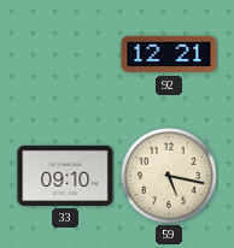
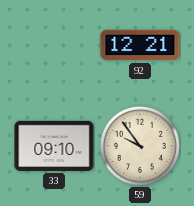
59: 5:17 -> 9:54 (140, 146)
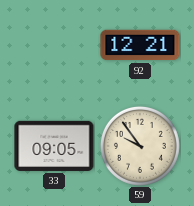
33: 09:10 -> 09:05 (54, 146)
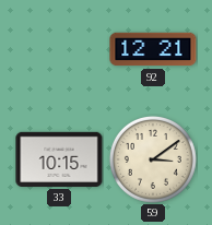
33: 09:05 -> 10:15 (59, 159)
59: 9:54 -> 3:09 (153, 159)
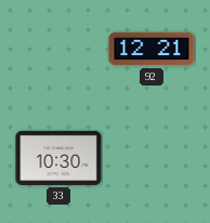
33: 10:15 -> 10:30 (58, 158)
59: 3:09 -> none (153, 159)
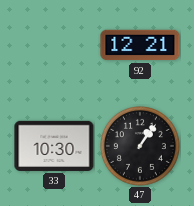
47: none -> 1:06 (140, 146)
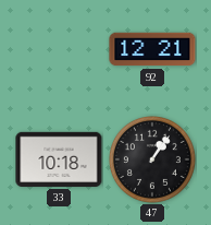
33: 10:30 -> 10:18 (59, 159)
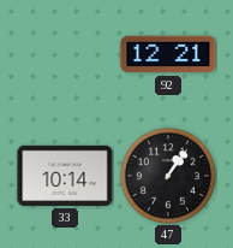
33: 10:18 -> 10:14 (65, 176)
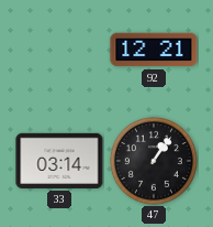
33: 10:14 -> 03:14 (59, 161)
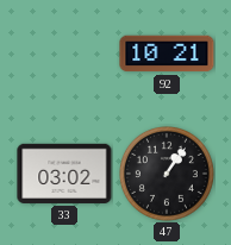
92: 12:21 -> 10:21 (167, 54)
33: 03:14 -> 03:02 (64, 174)
